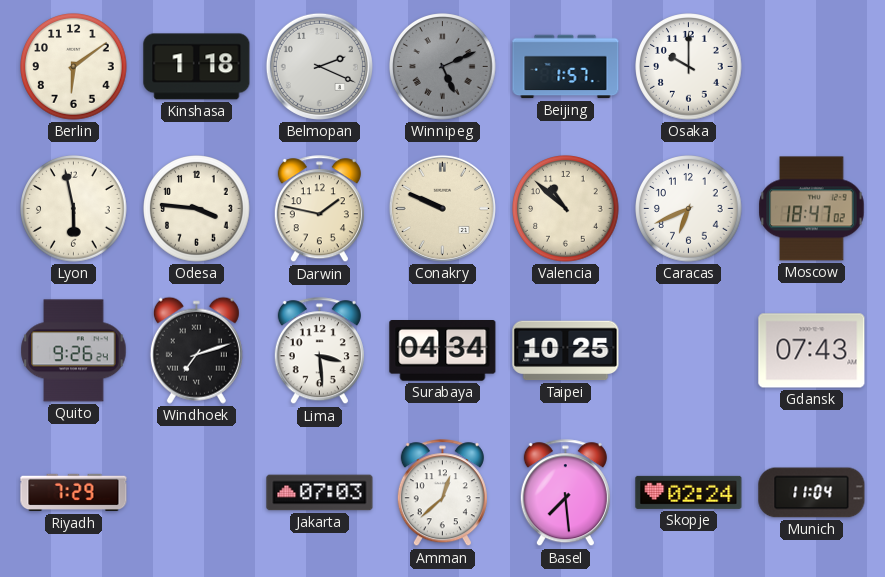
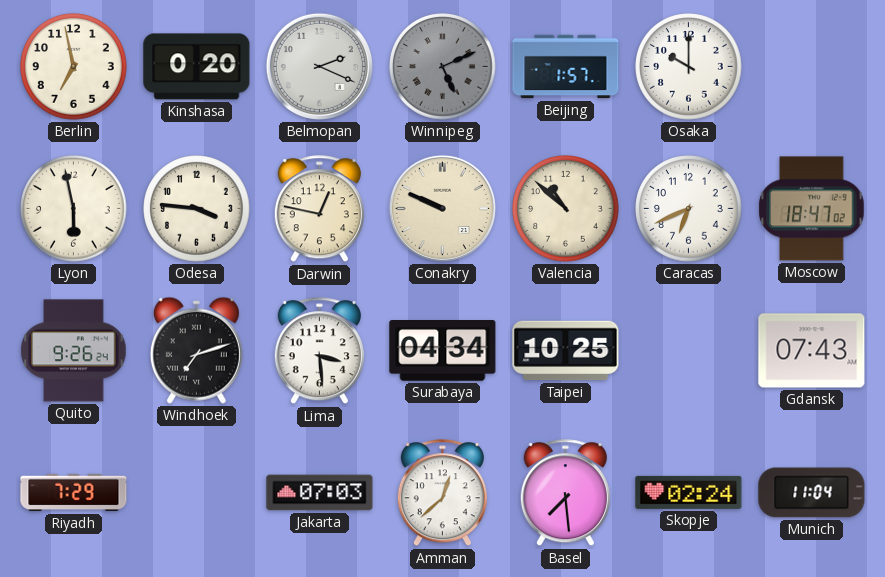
Berlin: 6:09 -> 6:58 (74, 67)
Kinshasa: 1:18 -> 0:20 (197, 67)
Darwin: 1:47 -> 12:47 (319, 209)
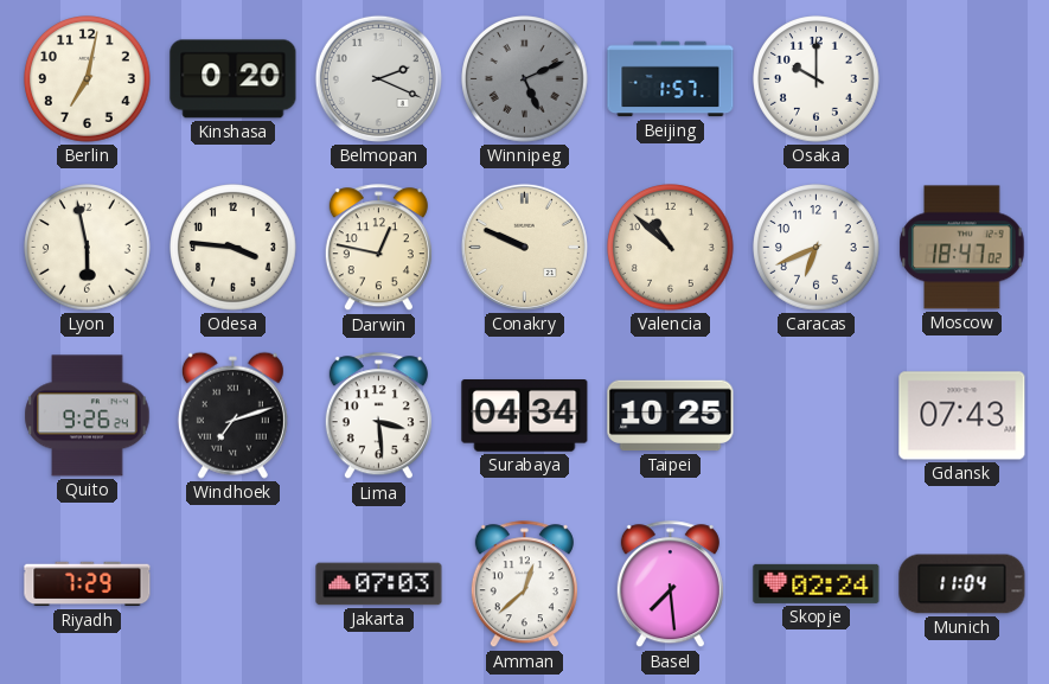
Berlin: 6:58 -> 7:02 (88, 79)
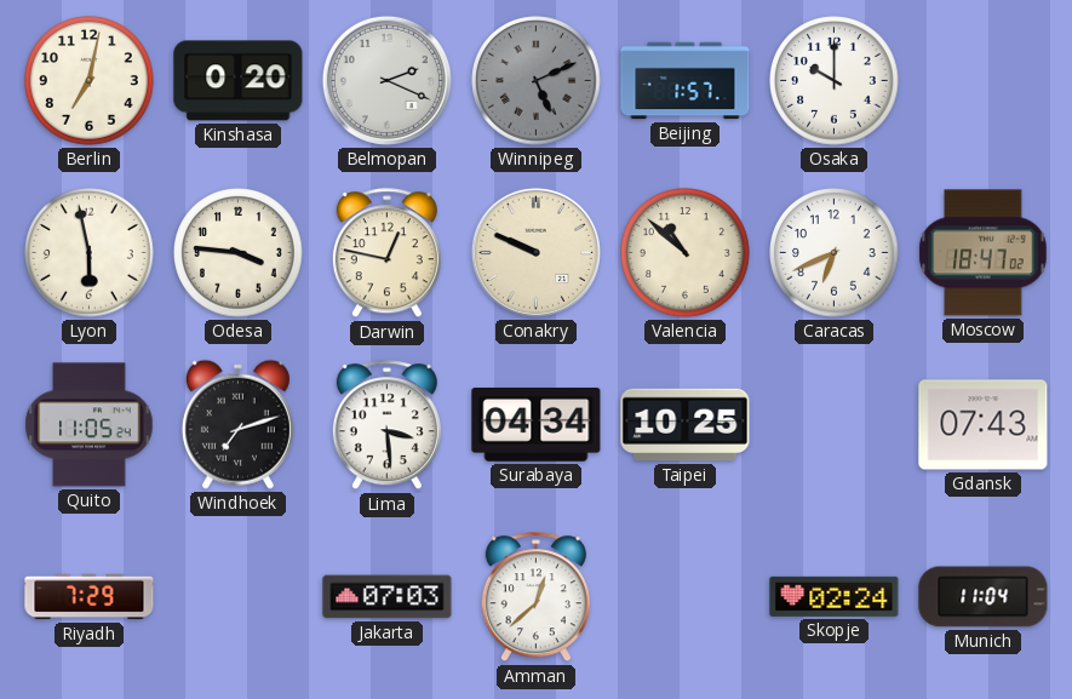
Quito: 9:26 -> 11:05 (90, 425)
Basel: 7:29 -> none (670, 584)
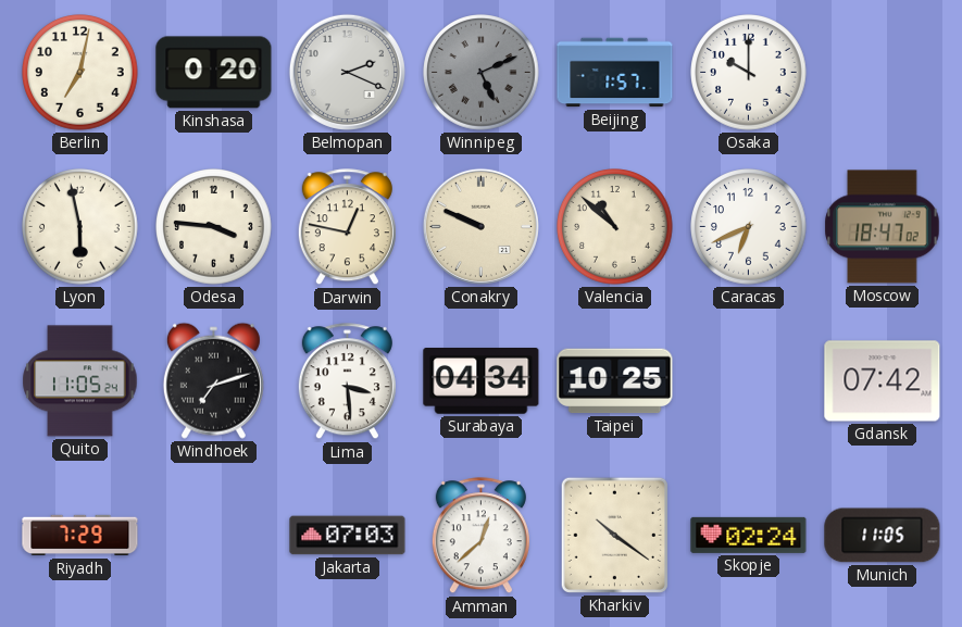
Gdansk: 07:43 -> 07:42 (883, 381)
Kharkiv: none -> 10:21 (614, 535)
Munich: 11:04 -> 11:05 (883, 536)
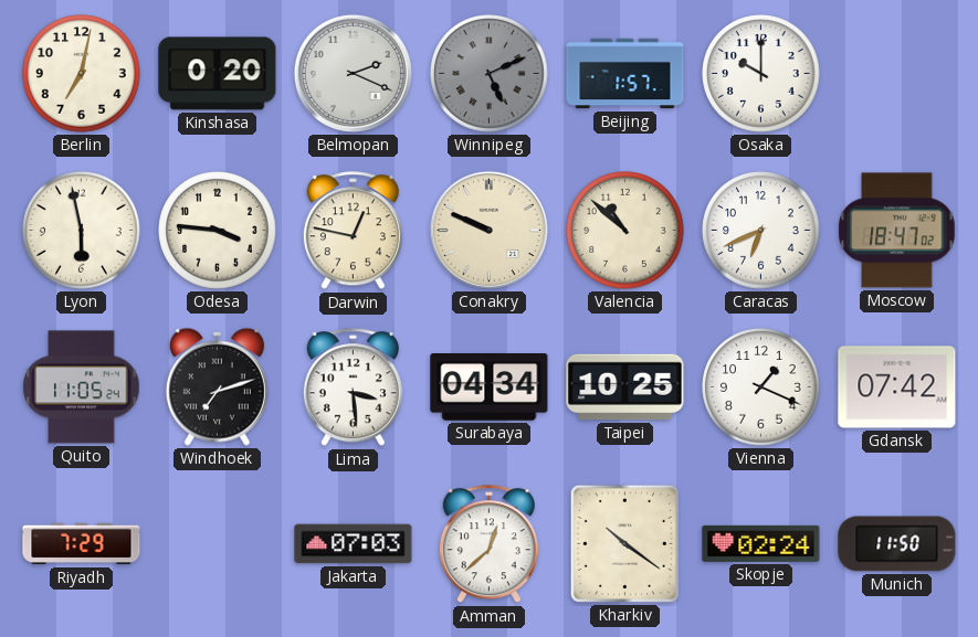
Vienna: none -> 1:19 (761, 387)
Munich: 11:05 -> 11:50 (897, 544)
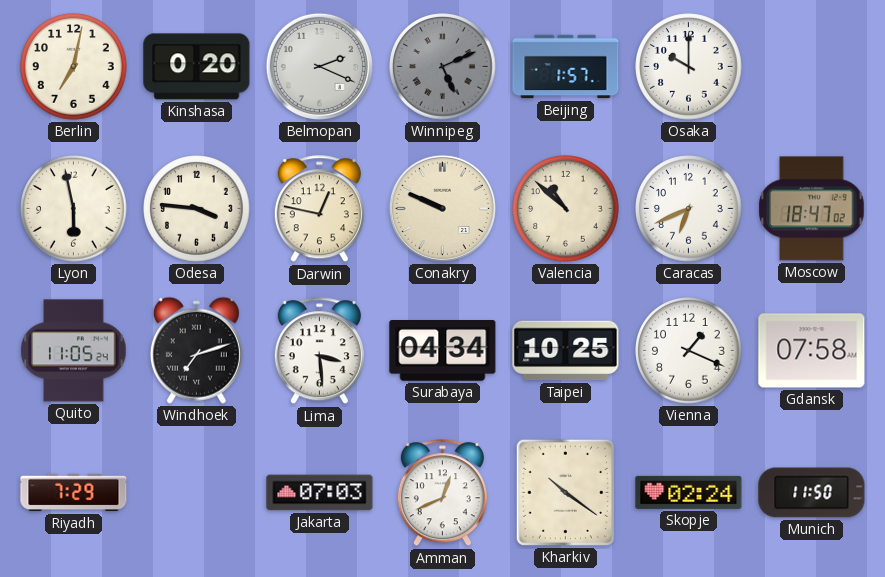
Gdansk: 07:42 -> 07:58 (812, 351)
Amman: 12:38 -> 12:41 (442, 493)
